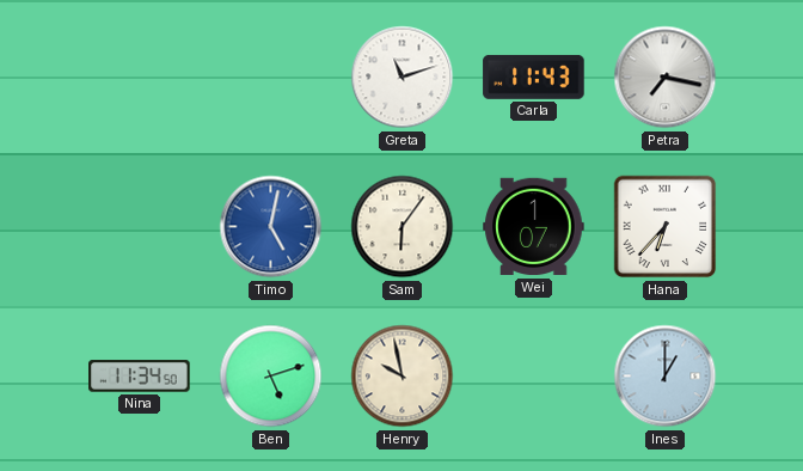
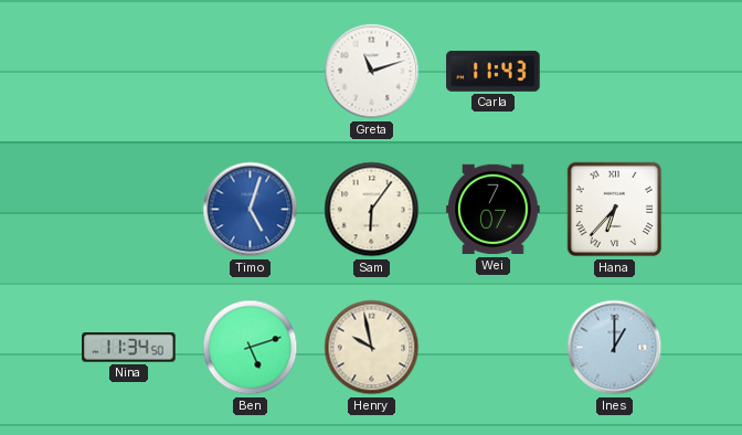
Petra: 7:17 -> none (666, 78)
Timo: 5:02 -> 5:03 (251, 210)
Wei: 1:07 -> 7:07 (494, 210)
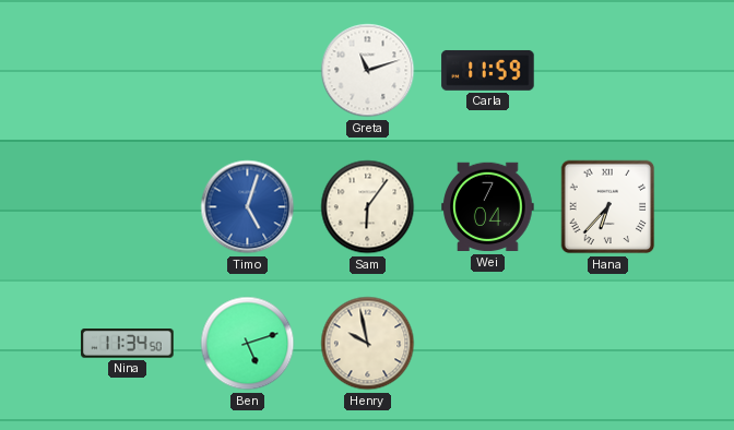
Carla: 11:43 -> 11:59 (488, 70)
Wei: 7:07 -> 7:04 (488, 207)
Ines: 1:00 -> none (615, 348)
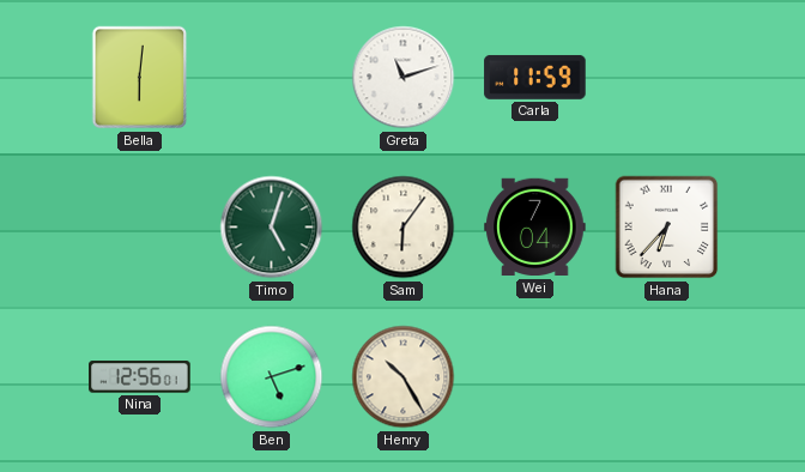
Bella: none -> 6:01 (139, 78)
Timo dial: blue -> green (272, 228)
Nina: 11:34 -> 12:56 (140, 377)
Henry: 9:58 -> 10:25 (404, 377)
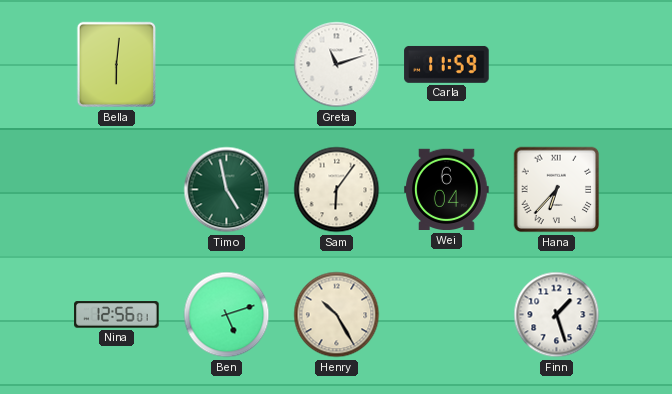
Timo: 5:03 -> 4:58 (227, 190)
Wei: 7:04 -> 6:04 (447, 190)
Finn: none -> 1:27 (557, 315)
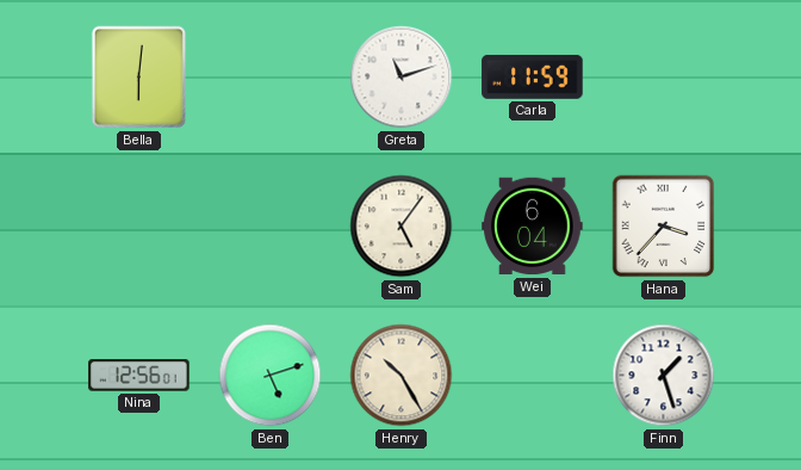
Timo: 4:58 -> none (227, 190)
Sam: 6:06 -> 5:06 (402, 227)
Hana: 6:37 -> 3:37 (664, 227)
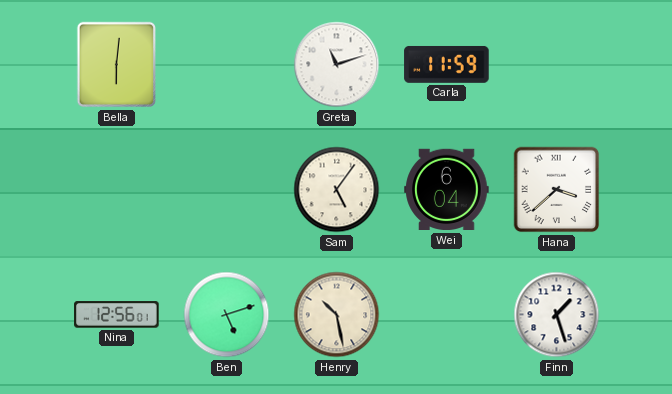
Hana: 3:37 -> 3:38 (557, 190)
Henry: 10:25 -> 10:28 (337, 315)
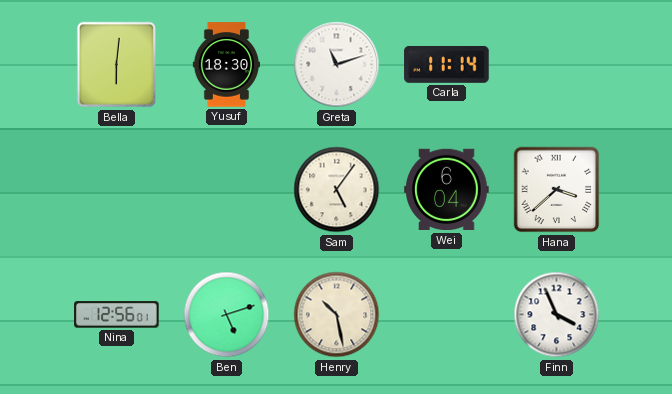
Yusuf: none -> 18:30 (226, 65)
Carla: 11:59 -> 11:14 (447, 64)
Finn: 1:27 -> 3:56 (557, 315)
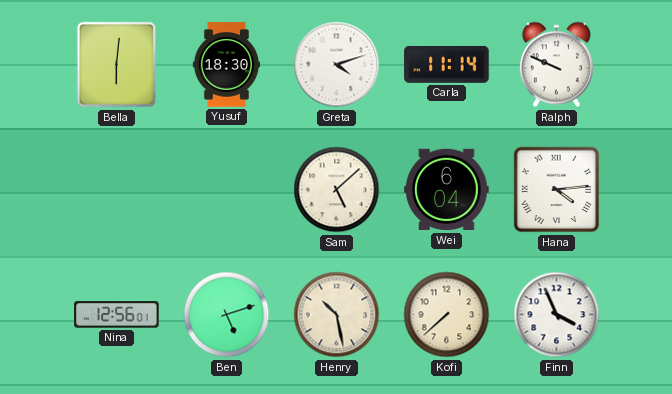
Greta: 11:12 -> 4:12 (337, 65)
Ralph: none -> 9:49 (556, 65)
Sam: 5:06 -> 5:08 (337, 190)
Hana: 3:38 -> 4:14 (557, 190)
Kofi: none -> 7:38 (447, 315)
